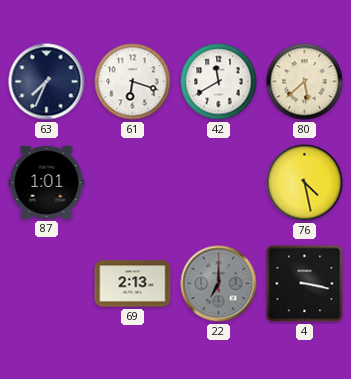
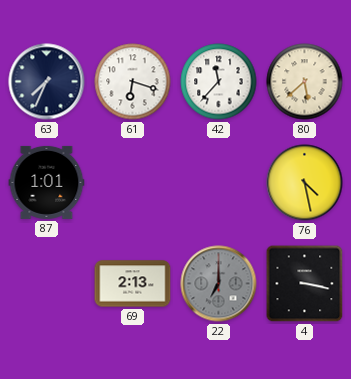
42: 11:40 -> 11:37 (219, 82)
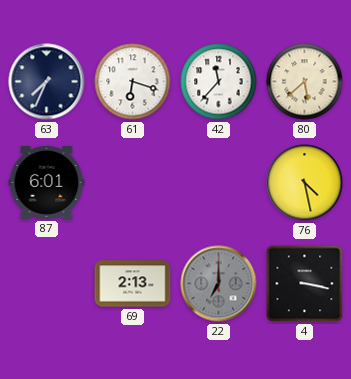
87: 1:01 -> 6:01 (47, 182)
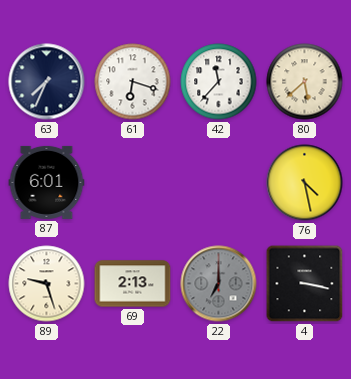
89: none -> 9:27 (47, 284)
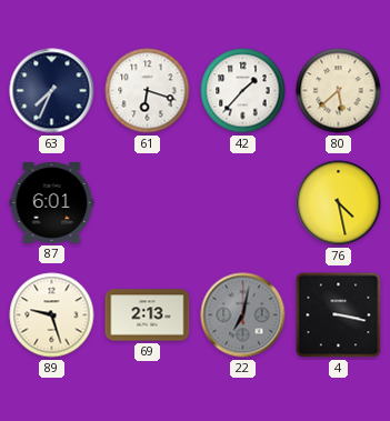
42: 11:37 -> 1:37 (243, 91)
22: 7:00 -> 7:02 (243, 315)
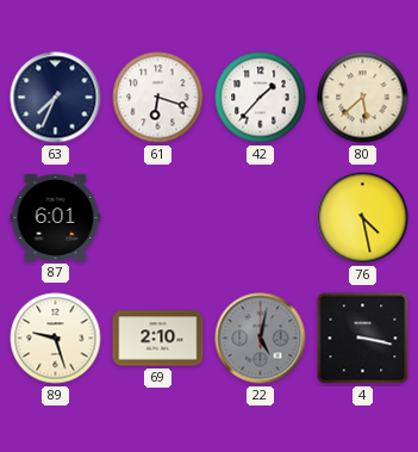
69: 2:13 -> 2:10 (158, 339)
22: 7:02 -> 5:02 (261, 339)
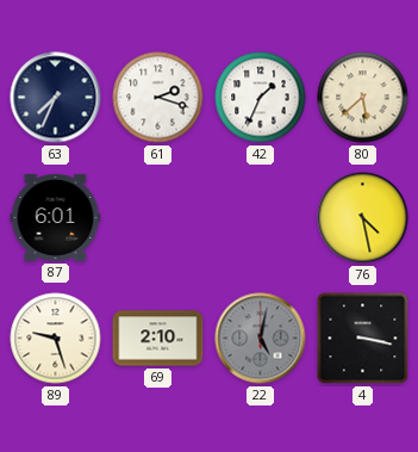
61: 6:18 -> 2:18 (158, 98)
42: 1:37 -> 1:34 (261, 98)
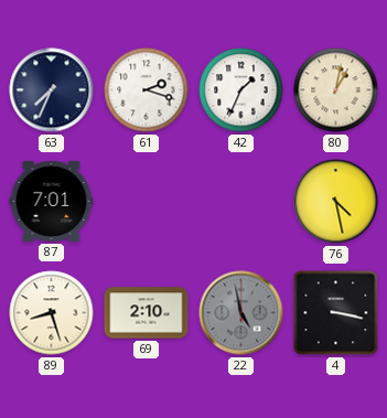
80: 5:38 -> 1:02 (336, 90)
87: 6:01 -> 7:01 (52, 201)
89: 9:27 -> 8:27 (52, 313)
22: 5:02 -> 4:58 (241, 313)
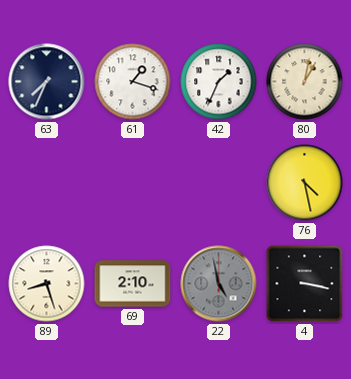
61: 2:18 -> 1:18 (133, 82)
87: 7:01 -> none (52, 201)
